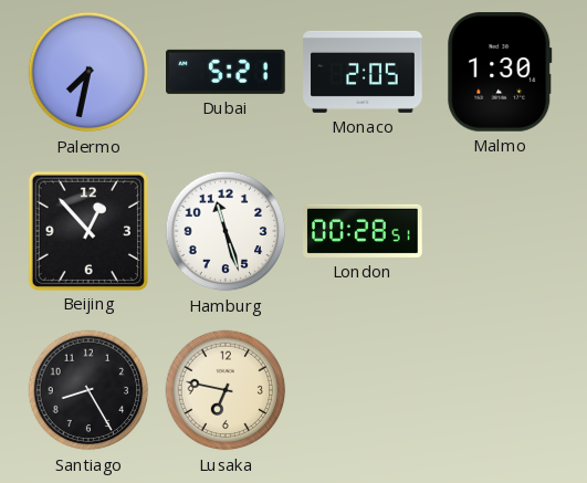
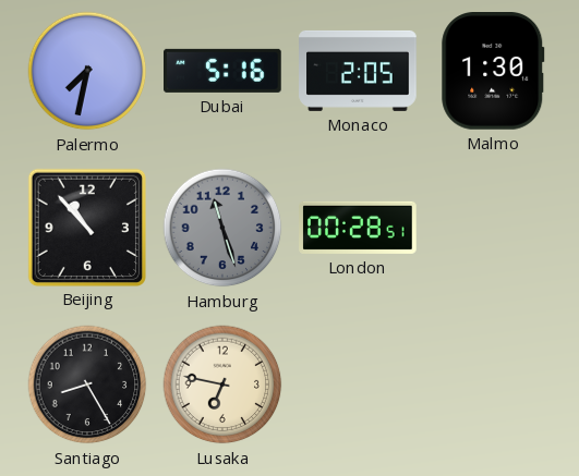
Dubai: 5:21 -> 5:16 (222, 71)
Beijing: 12:53 -> 10:53 (86, 227)
Hamburg dial: white -> grey (222, 228)
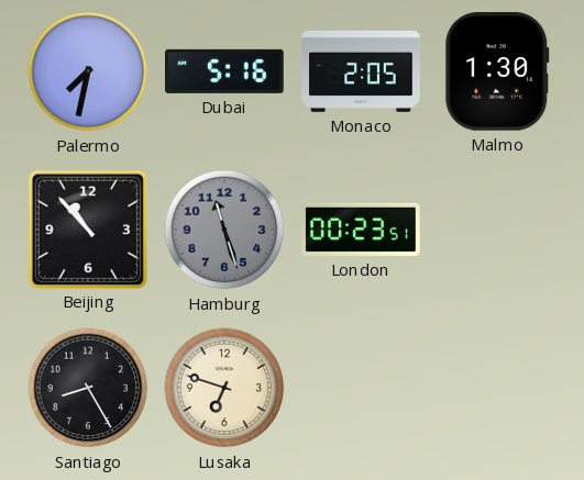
London: 00:28 -> 00:23 (361, 230)
Lusaka: 6:47 -> 6:48 (224, 388)
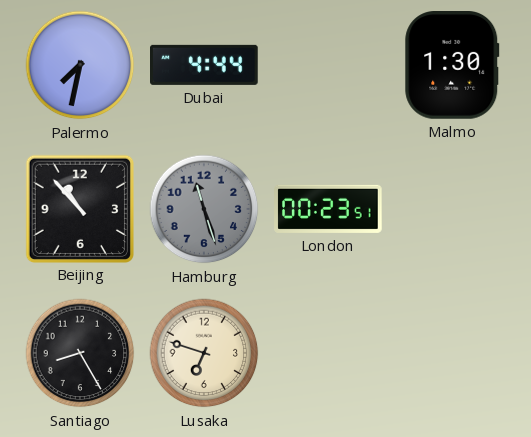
Dubai: 5:16 -> 4:44 (204, 65)
Monaco: 2:05 -> none (361, 71)
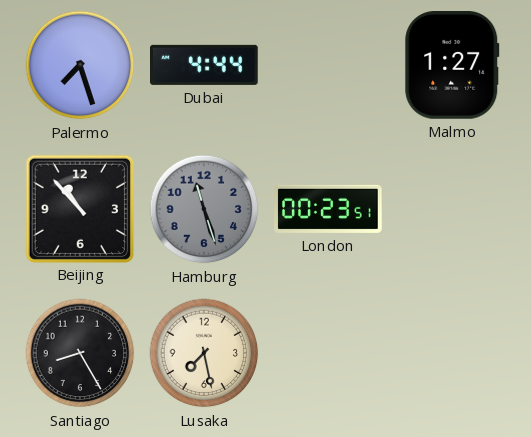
Palermo: 7:32 -> 7:27 (80, 65)
Malmo: 1:30 -> 1:27 (452, 66)
Lusaka: 6:48 -> 7:28 (204, 353)
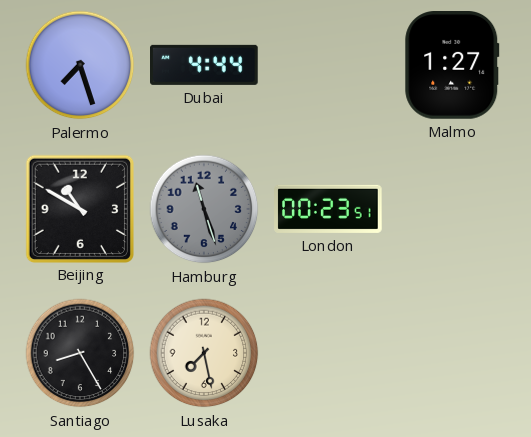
Beijing: 10:53 -> 10:50 (79, 208)
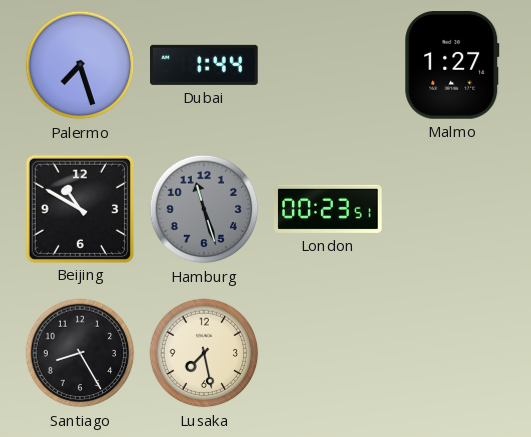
Dubai: 4:44 -> 1:44 (204, 65)
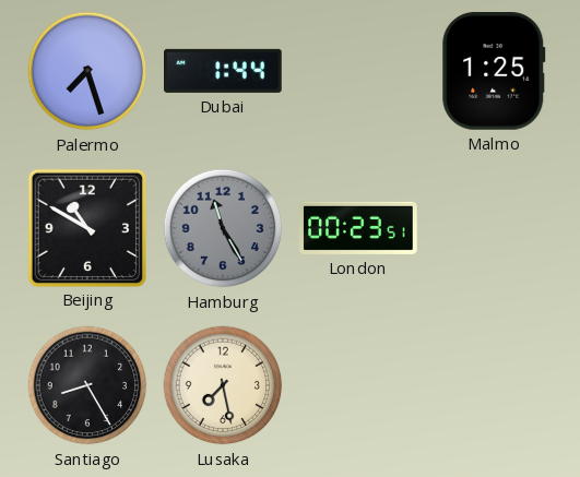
Malmo: 1:27 -> 1:25 (494, 72)
Hamburg: 11:27 -> 11:25 (223, 228)
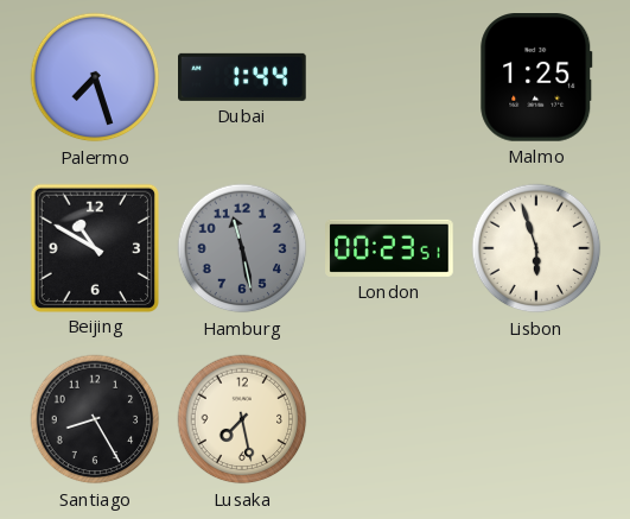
Hamburg: 11:25 -> 11:28 (242, 248)
Lisbon: none -> 5:57 (536, 248)
